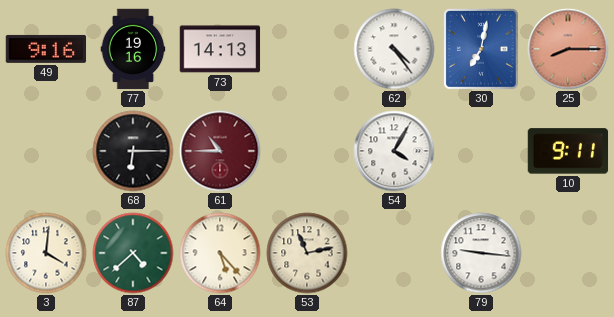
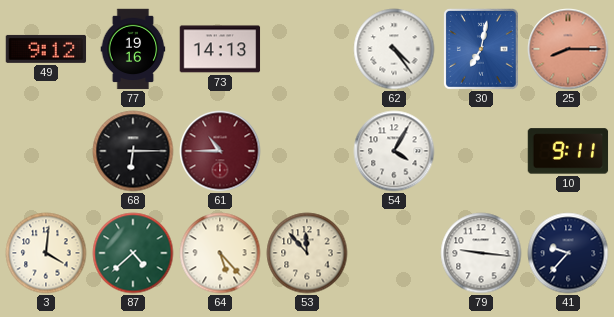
49: 9:16 -> 9:12 (46, 49)
53: 11:13 -> 11:53 (307, 253)
41: none -> 9:37 (568, 253)
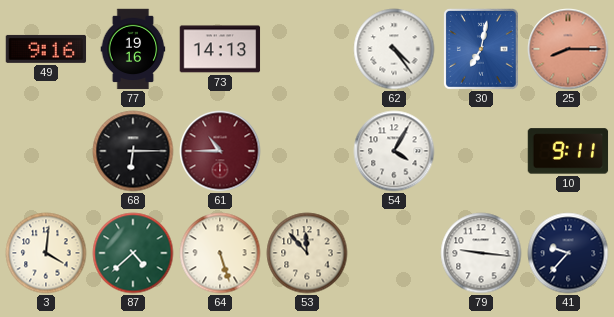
49: 9:12 -> 9:16 (46, 49)
64: 5:23 -> 5:27 (220, 253)
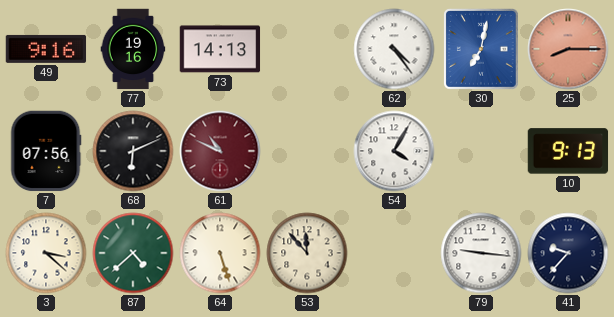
7: none -> 07:56 (46, 151)
68: 6:15 -> 6:11 (133, 151)
61: 10:45 -> 10:49 (220, 151)
10: 9:11 -> 9:13 (568, 151)
3: 4:01 -> 3:22 (46, 253)
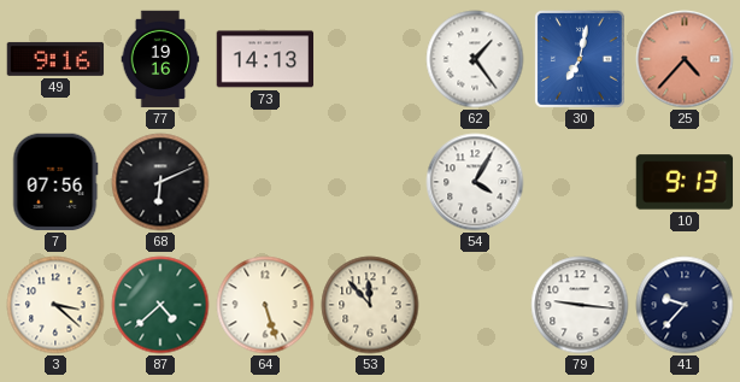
62: 4:24 -> 1:24 (475, 59)
25: 8:15 -> 4:37 (685, 59)
61: 10:49 -> none (220, 151)
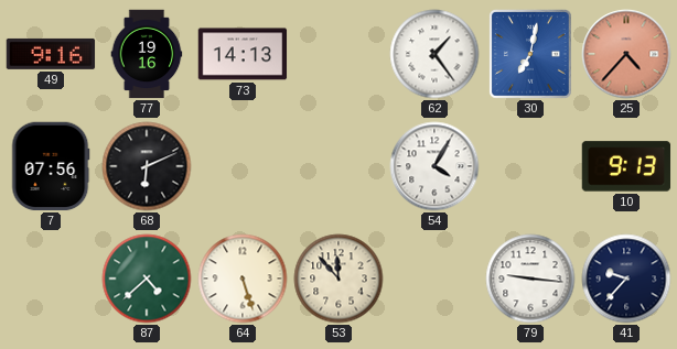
3: 3:22 -> none (55, 305)
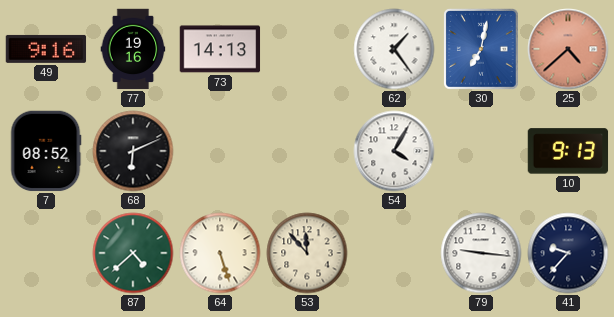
25: 4:37 -> 4:38 (568, 49)
7: 07:56 -> 08:52 (46, 151)
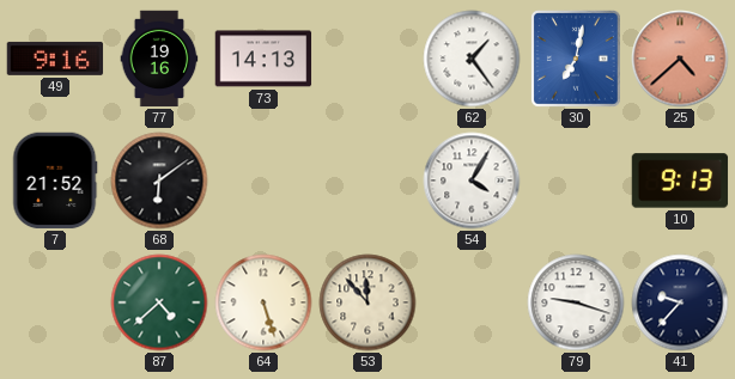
7: 08:52 -> 21:52 (55, 181)
68: 6:11 -> 6:09 (159, 181)
79: 9:16 -> 9:18 (576, 302)
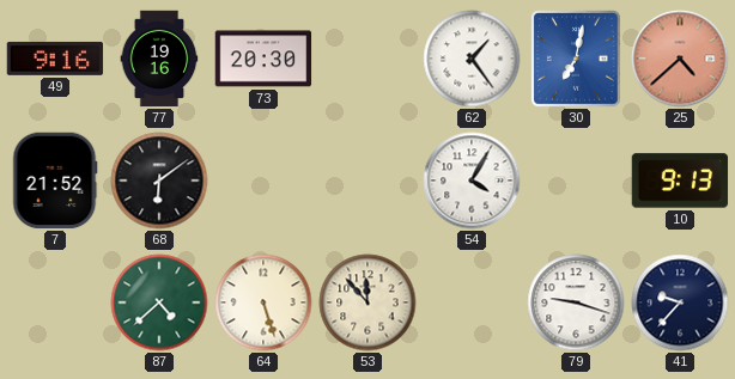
73: 14:13 -> 20:30 (263, 59)
